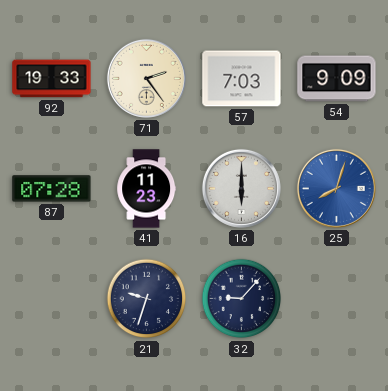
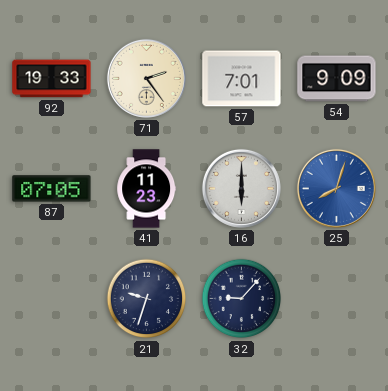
57: 7:03 -> 7:01 (242, 79)
87: 07:28 -> 07:05 (52, 189)
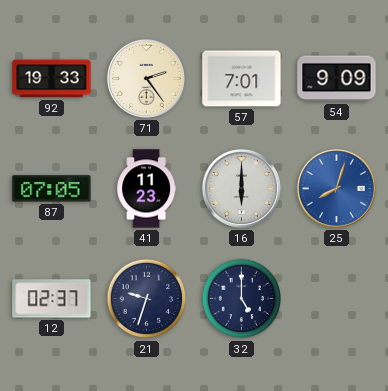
12: none -> 02:37 (52, 299)
32: 9:07 -> 5:00 (242, 299)
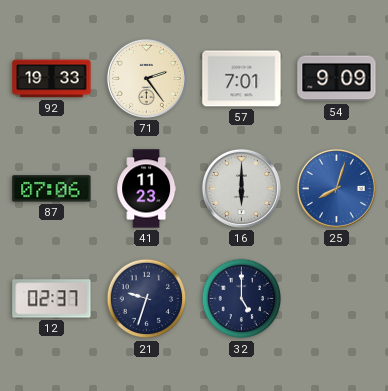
87: 07:05 -> 07:06 (52, 189)
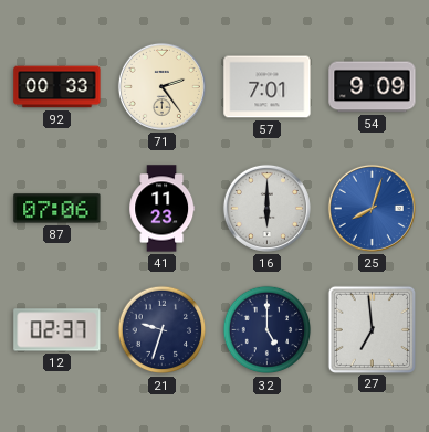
92: 19:33 -> 00:33 (57, 87)
27: none -> 6:59 (372, 329)
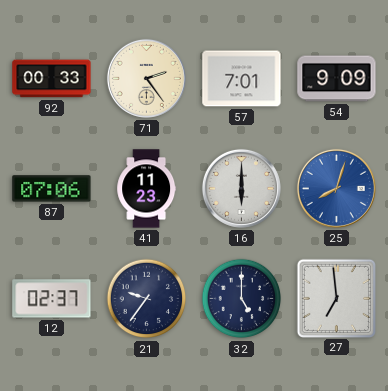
21: 9:33 -> 9:36 (147, 299)
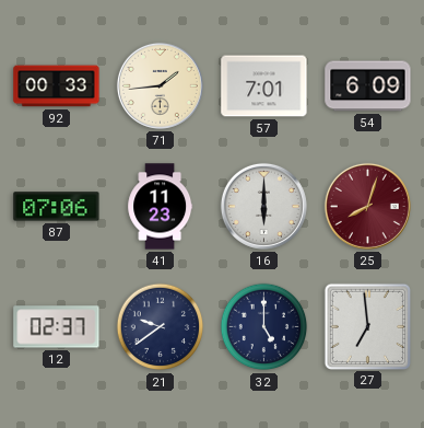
71: 2:24 -> 1:44 (160, 85)
54: 9:09 -> 6:09 (368, 86)
25 dial: blue -> burgundy (367, 206)
21: 9:36 -> 9:39 (161, 327)
